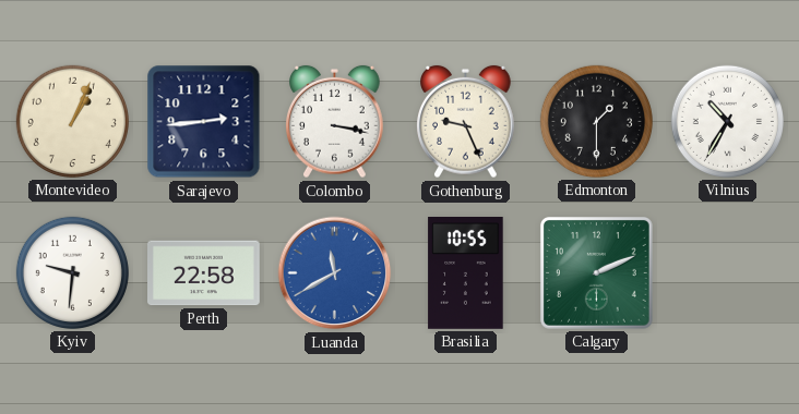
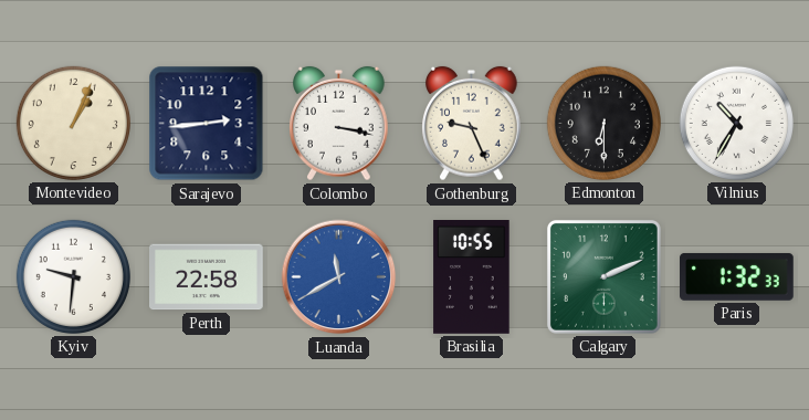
Edmonton: 1:30 -> 6:30 (603, 123)
Paris: none -> 1:32 (737, 276)
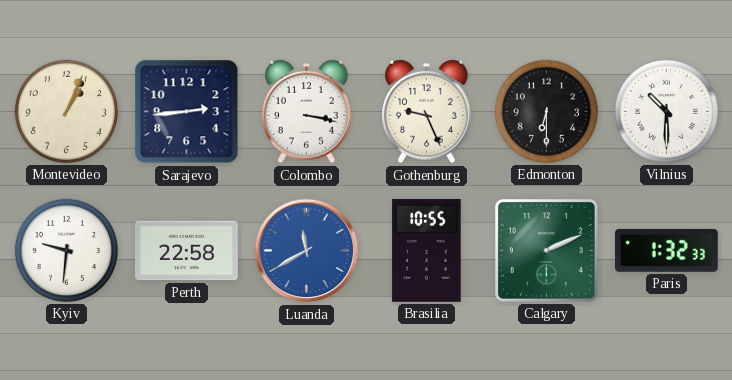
Vilnius: 10:35 -> 10:30 (666, 111)
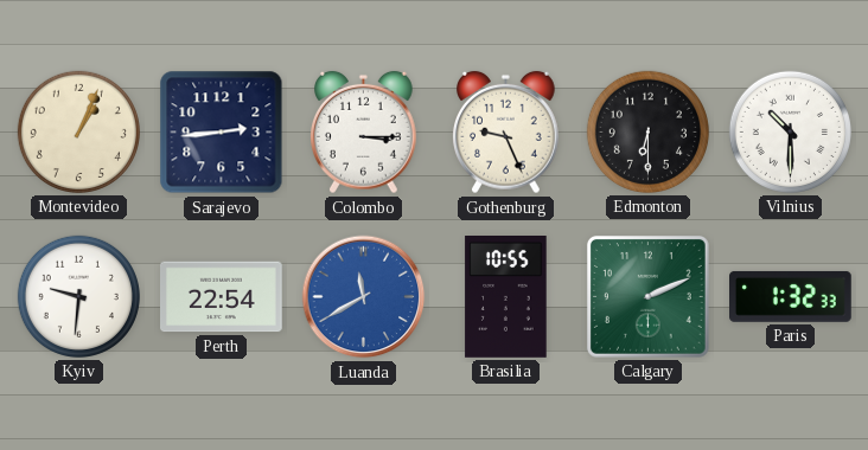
Colombo: 3:17 -> 3:15 (364, 133)
Perth: 22:58 -> 22:54 (222, 297)
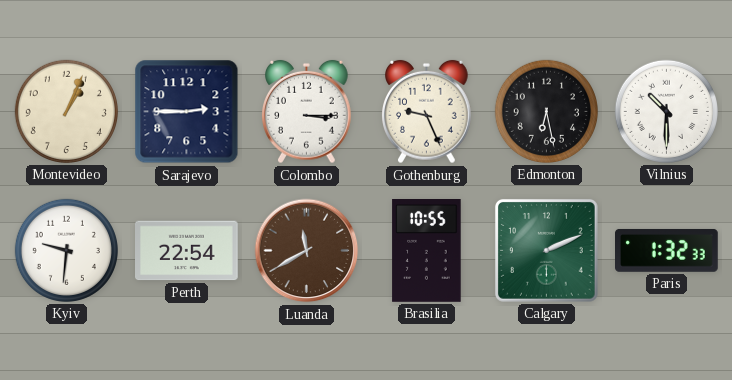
Sarajevo: 2:44 -> 2:45 (187, 112)
Edmonton: 6:30 -> 6:28 (546, 111)
Luanda dial: blue -> brown (307, 251)
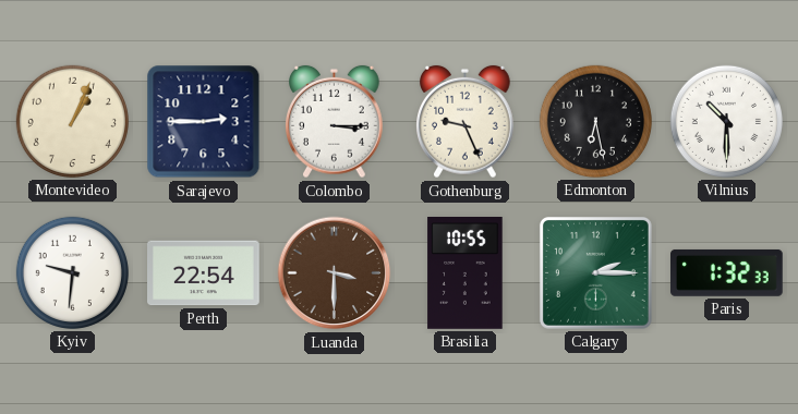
Luanda: 11:40 -> 3:30 (335, 273)
Calgary: 2:11 -> 2:15 (595, 272)
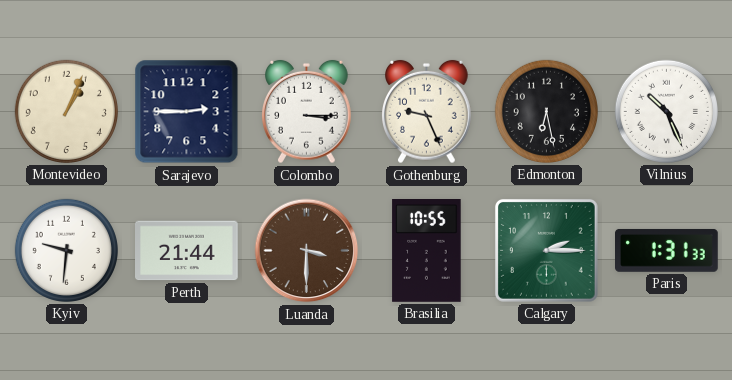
Vilnius: 10:30 -> 10:26 (666, 111)
Perth: 22:54 -> 21:44 (187, 251)
Paris: 1:32 -> 1:31 (667, 250)
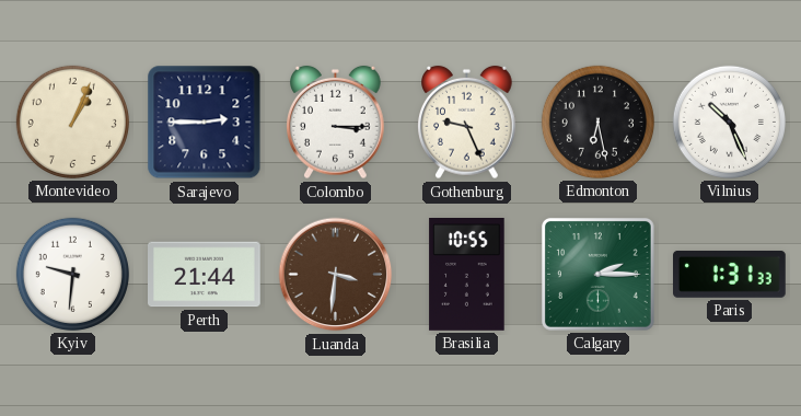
Luanda: 3:30 -> 3:31 (336, 275)
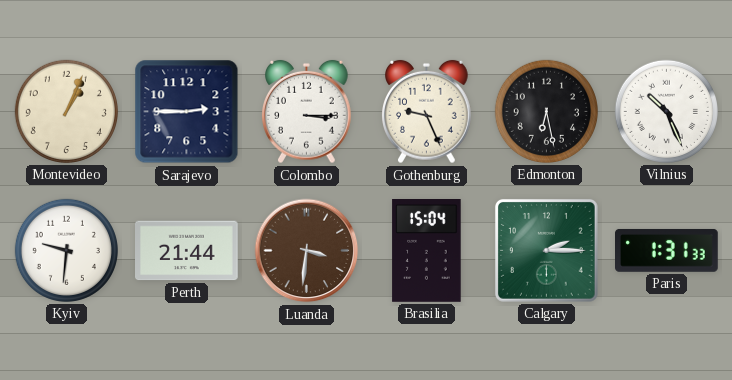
Brasilia: 10:55 -> 15:04 (427, 251)
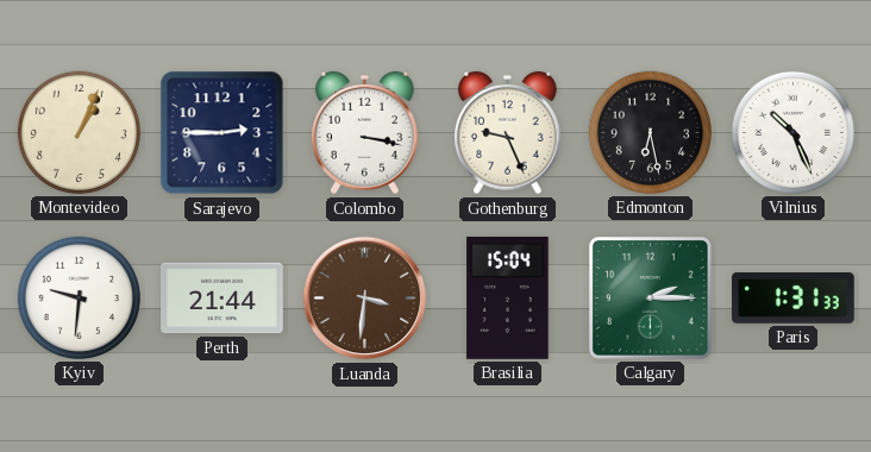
Colombo: 3:15 -> 3:17 (365, 133)
